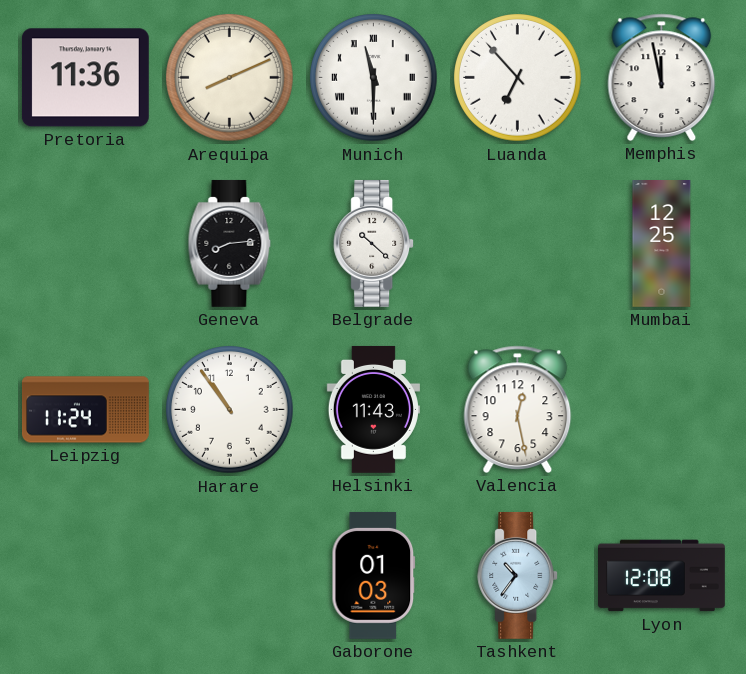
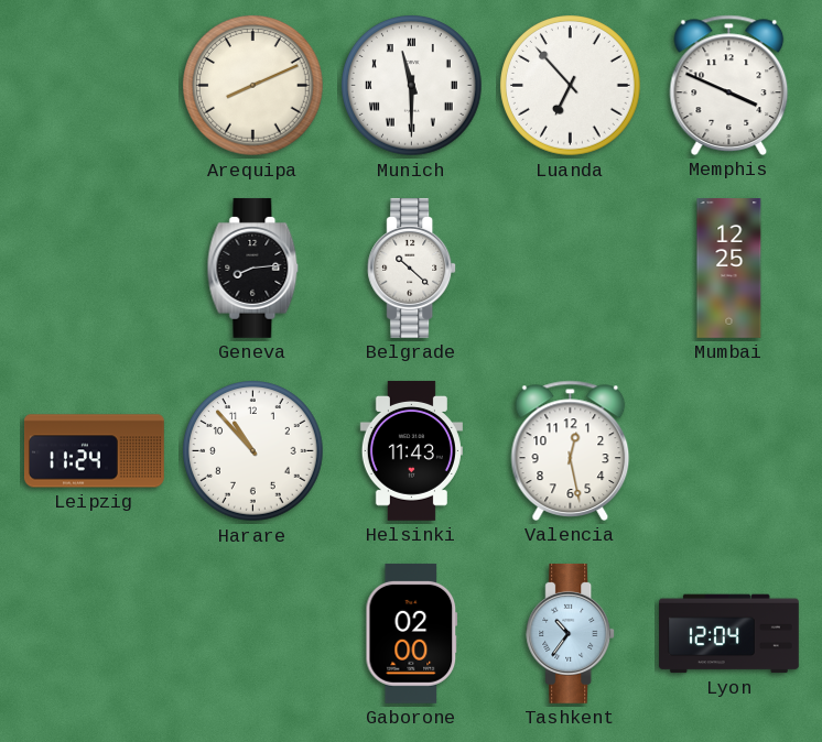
Pretoria: 11:36 -> none (85, 78)
Memphis: 11:58 -> 3:49 (729, 85)
Harare: 10:54 -> 10:53 (253, 451)
Gaborone: 01:03 -> 02:00 (412, 633)
Lyon: 12:08 -> 12:04 (729, 634)
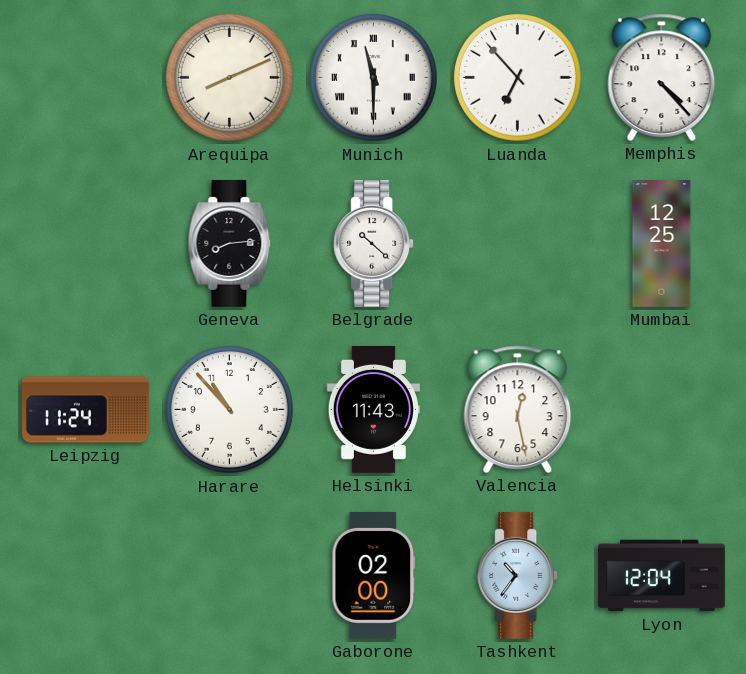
Memphis: 3:49 -> 4:23 (662, 77)
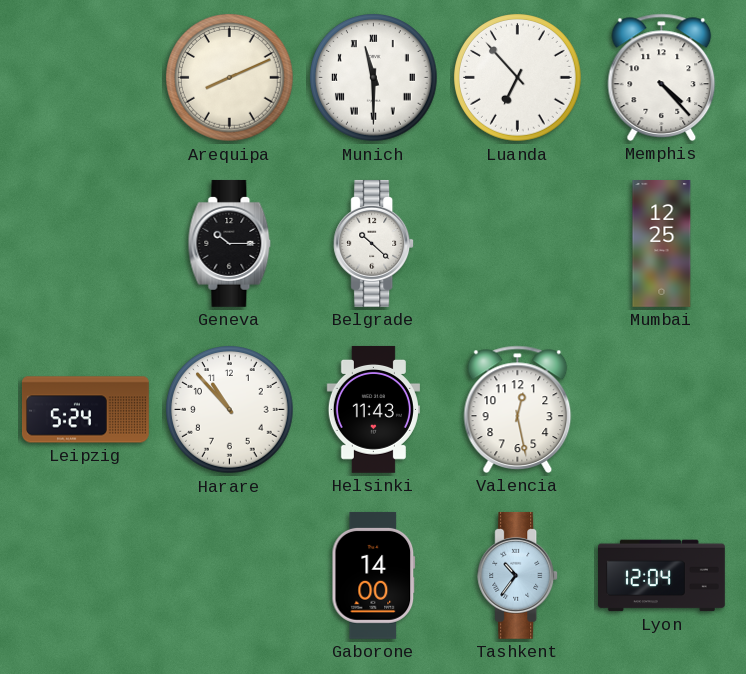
Geneva: 8:14 -> 10:15 (230, 243)
Leipzig: 11:24 -> 5:24 (85, 410)
Gaborone: 02:00 -> 14:00 (374, 575)
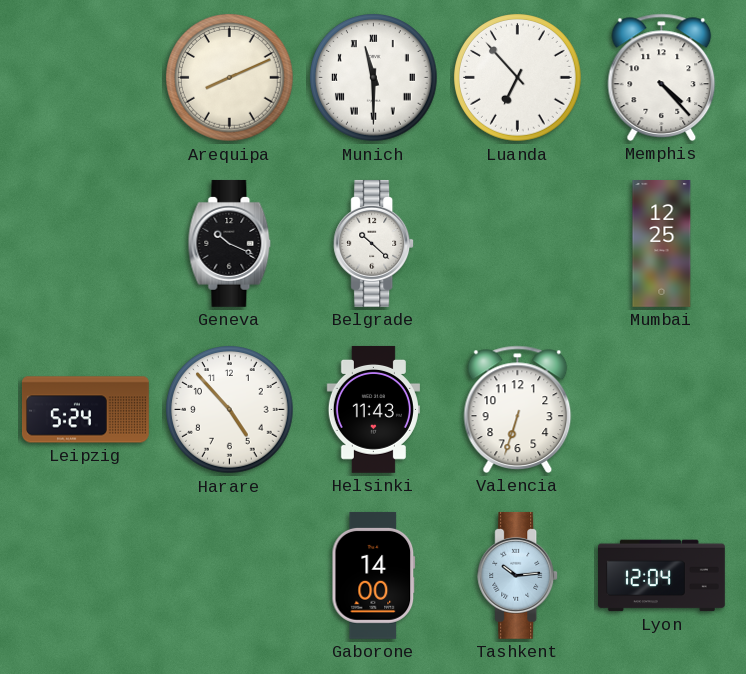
Geneva: 10:15 -> 10:19 (230, 243)
Harare: 10:53 -> 4:53 (230, 410)
Valencia: 12:28 -> 6:33 (518, 409)
Tashkent: 10:36 -> 10:14 (518, 575)
